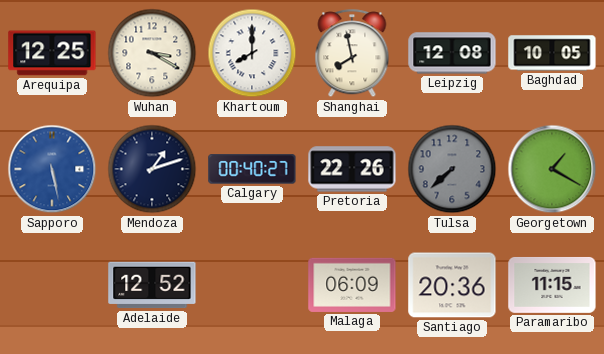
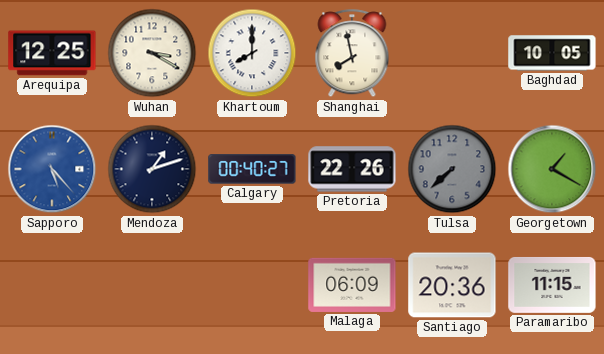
Leipzig: 12:08 -> none (452, 53)
Sapporo: 5:28 -> 5:23 (52, 169)
Adelaide: 12:52 -> none (152, 285)
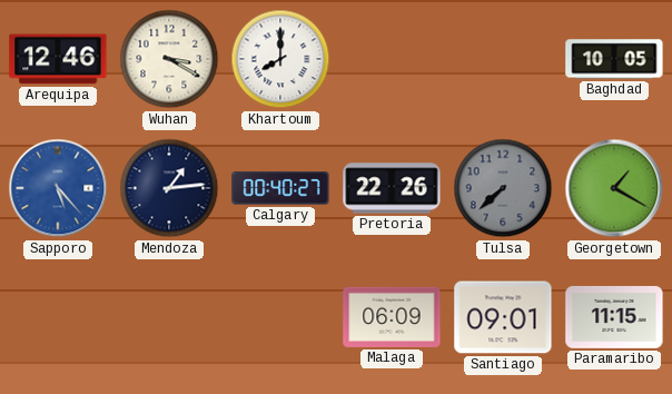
Arequipa: 12:25 -> 12:46 (58, 59)
Shanghai: 7:58 -> none (352, 54)
Mendoza: 1:12 -> 1:14 (169, 188)
Santiago: 20:36 -> 09:01 (503, 317)
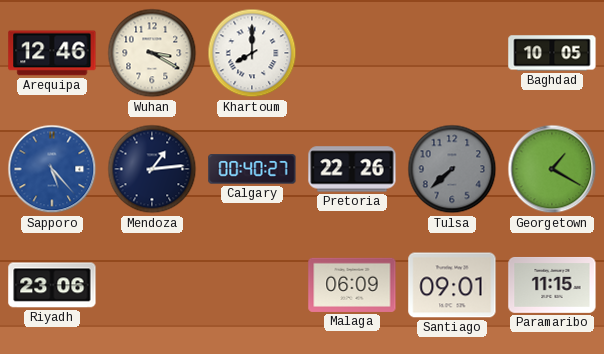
Riyadh: none -> 23:06 (52, 285)
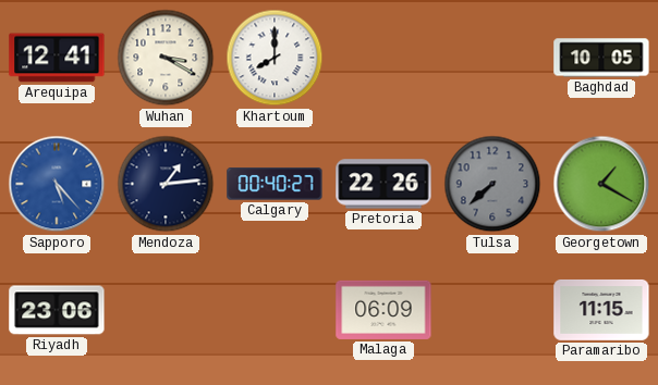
Arequipa: 12:46 -> 12:41 (57, 58)
Santiago: 09:01 -> none (452, 285)
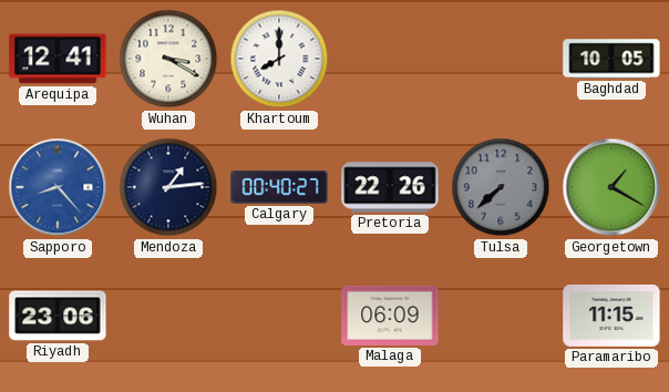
Sapporo: 5:23 -> 8:23 (58, 187)
